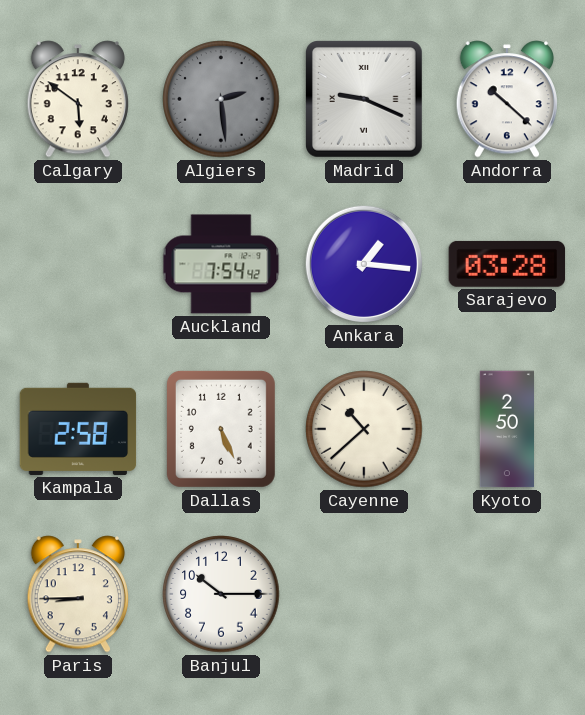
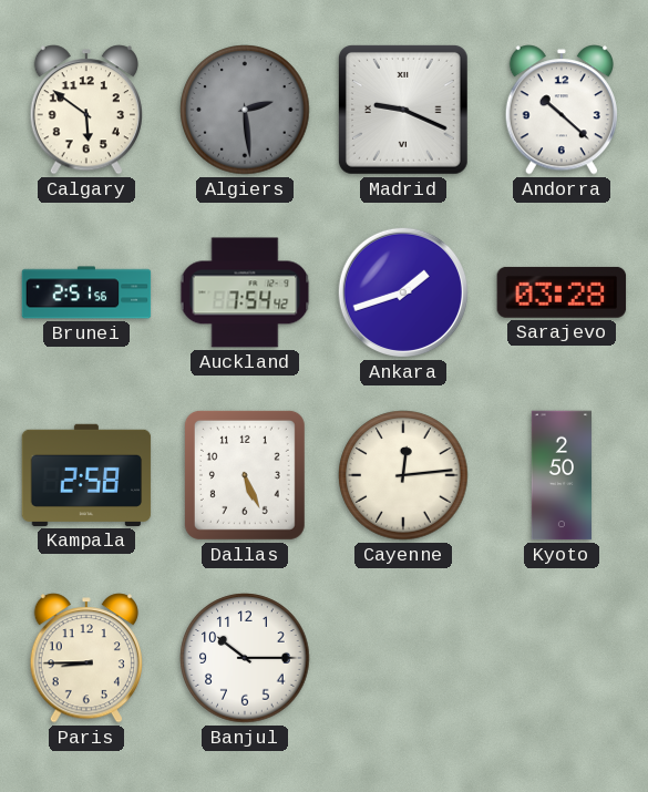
Brunei: none -> 2:51 (86, 292)
Ankara: 1:16 -> 1:42 (403, 292)
Cayenne: 10:38 -> 12:14 (403, 475)
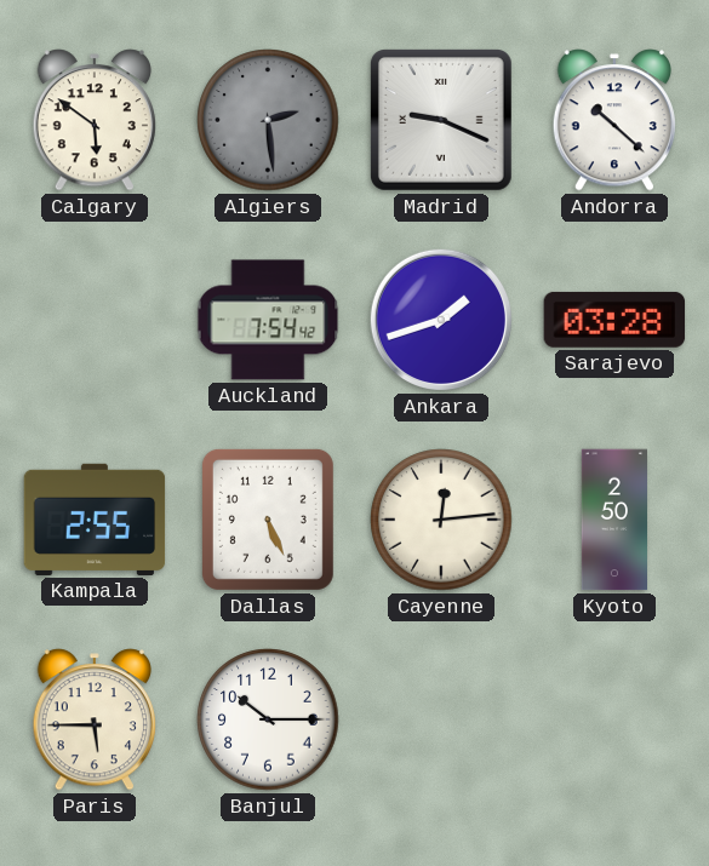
Brunei: 2:51 -> none (86, 292)
Kampala: 2:58 -> 2:55 (95, 520)
Paris: 8:45 -> 5:45 (95, 719)
